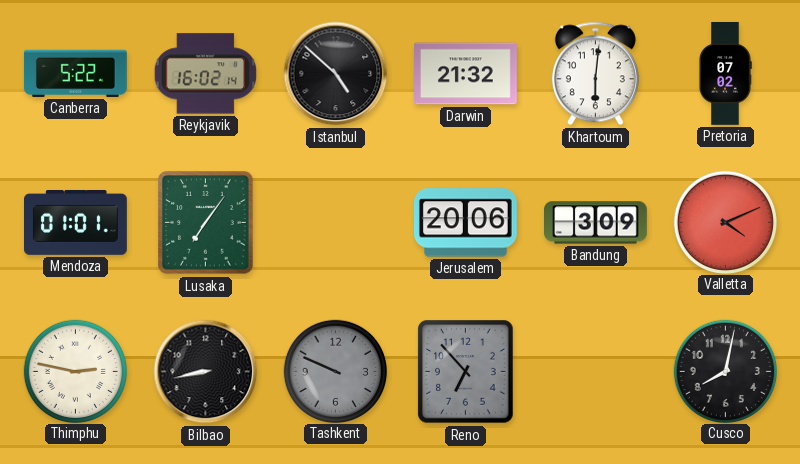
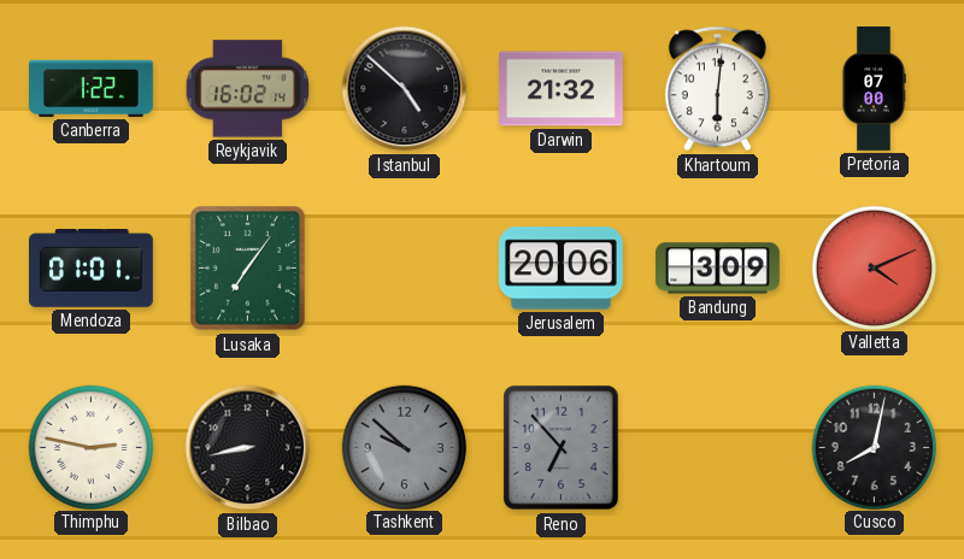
Canberra: 5:22 -> 1:22 (90, 88)
Pretoria: 07:02 -> 07:00 (874, 89)
Tashkent: 9:49 -> 9:52 (404, 447)
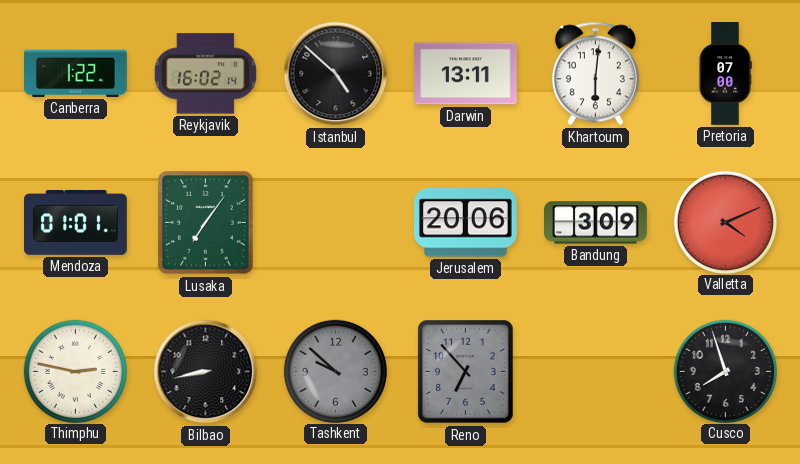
Darwin: 21:32 -> 13:11 (466, 74)
Cusco: 8:02 -> 7:57 (725, 371)
